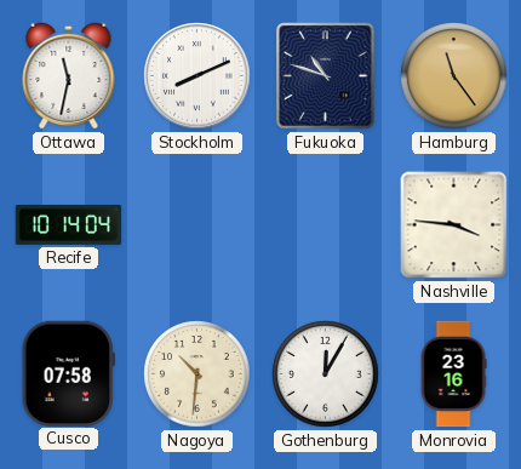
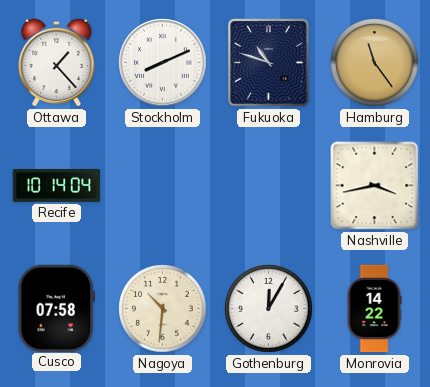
Ottawa: 11:32 -> 1:23 (57, 62)
Nashville: 3:46 -> 3:43 (375, 186)
Monrovia: 23:16 -> 14:22 (374, 309)
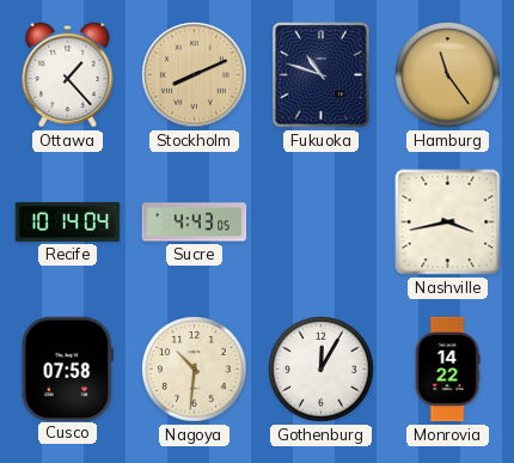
Stockholm dial: white -> champagne (195, 75)
Sucre: none -> 4:43 (195, 223)
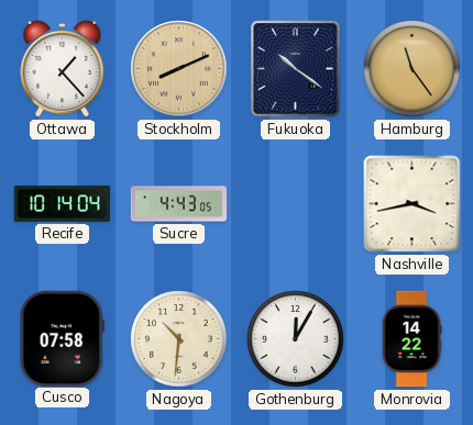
Fukuoka: 10:48 -> 10:21 (296, 69)
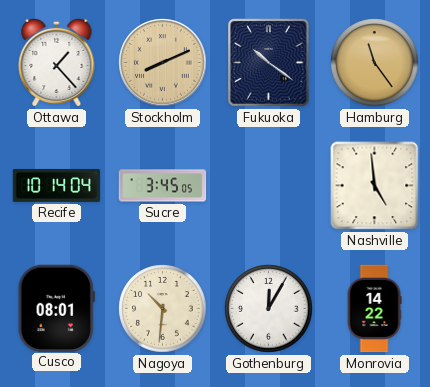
Sucre: 4:43 -> 3:45 (163, 186)
Nashville: 3:43 -> 4:59 (375, 186)
Cusco: 07:58 -> 08:01 (56, 308)
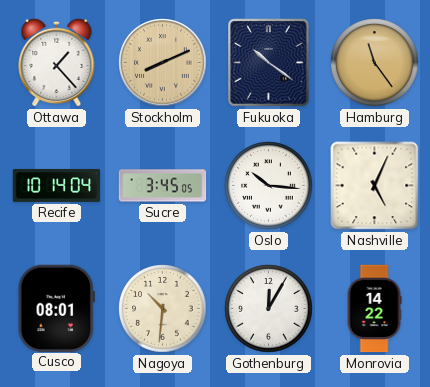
Oslo: none -> 10:16 (269, 186)
Nashville: 4:59 -> 5:04 (375, 186)
